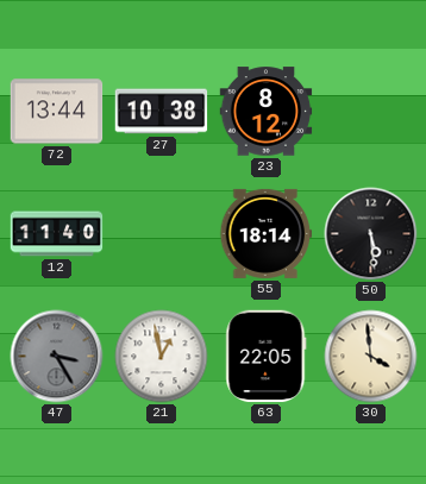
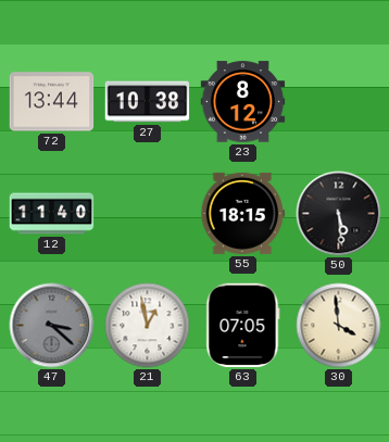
55: 18:14 -> 18:15 (243, 213)
47: 3:25 -> 3:22 (52, 326)
63: 22:05 -> 07:05 (243, 326)
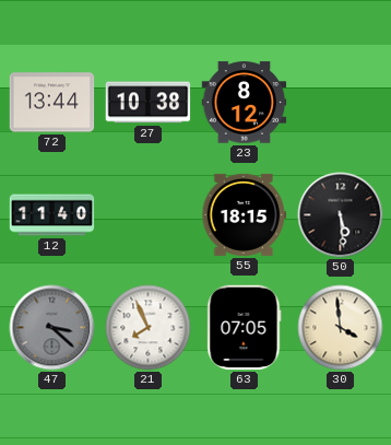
21: 12:58 -> 7:56 (149, 328)
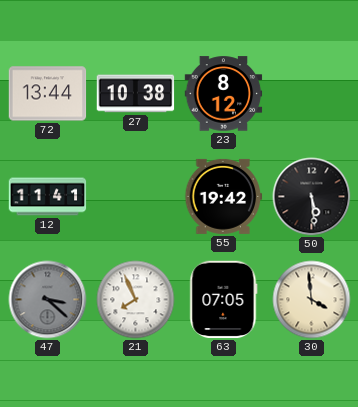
12: 11:40 -> 11:41 (48, 197)
55: 18:15 -> 19:42 (224, 196)
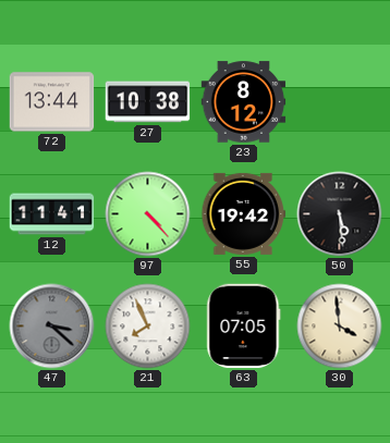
97: none -> 4:23 (148, 214)
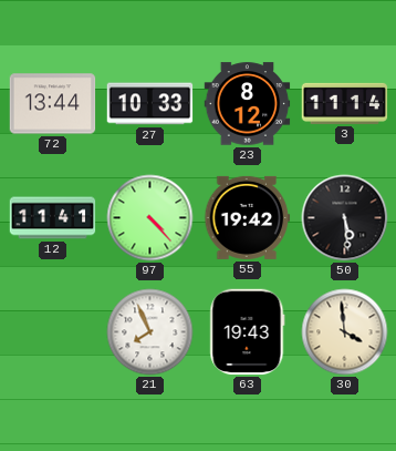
27: 10:38 -> 10:33 (150, 104)
3: none -> 11:14 (345, 103)
47: 3:22 -> none (52, 327)
63: 07:05 -> 19:43 (248, 332)
